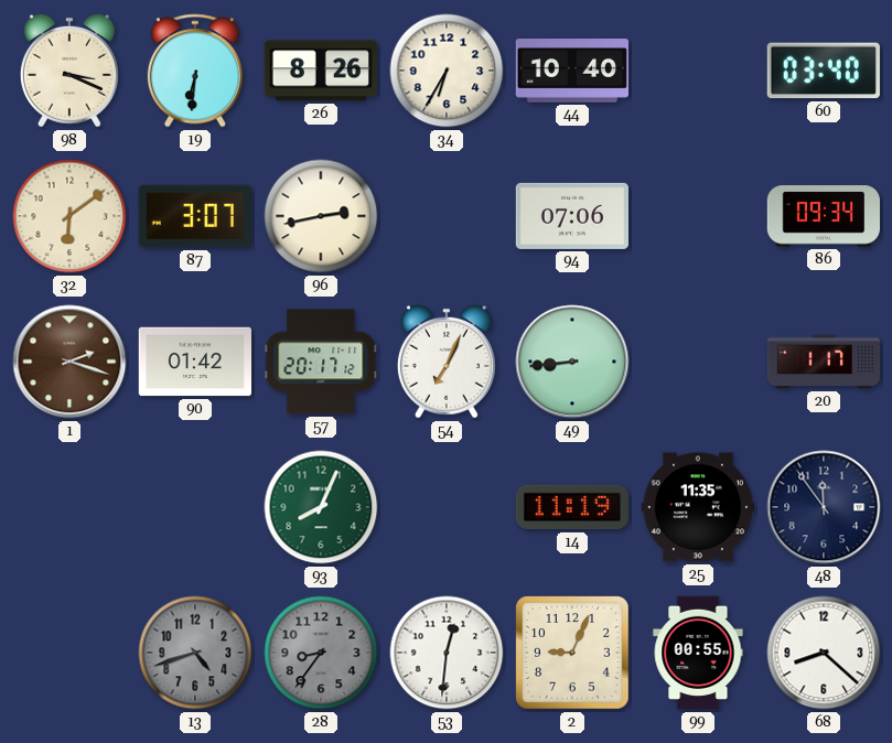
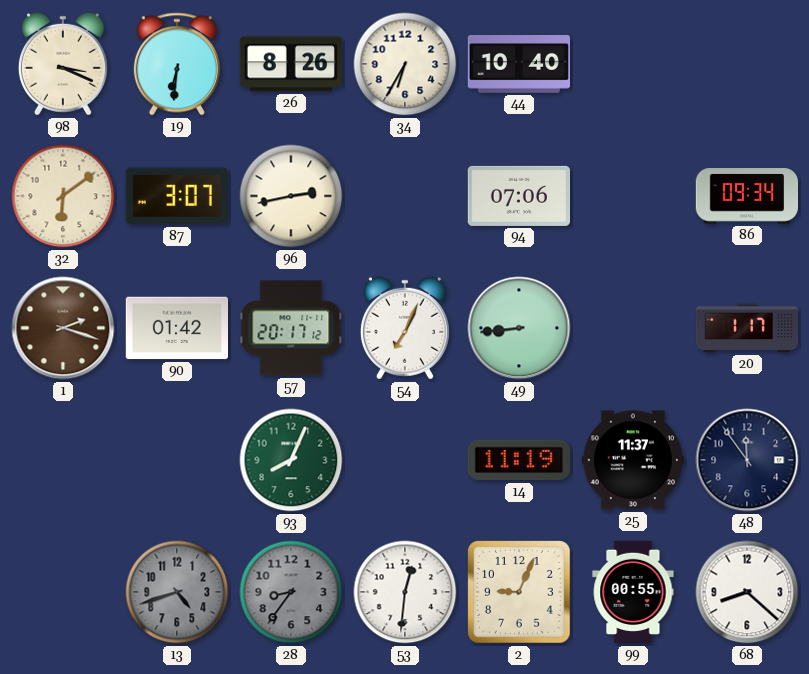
60: 03:40 -> none (824, 71)
25: 11:35 -> 11:37 (632, 460)
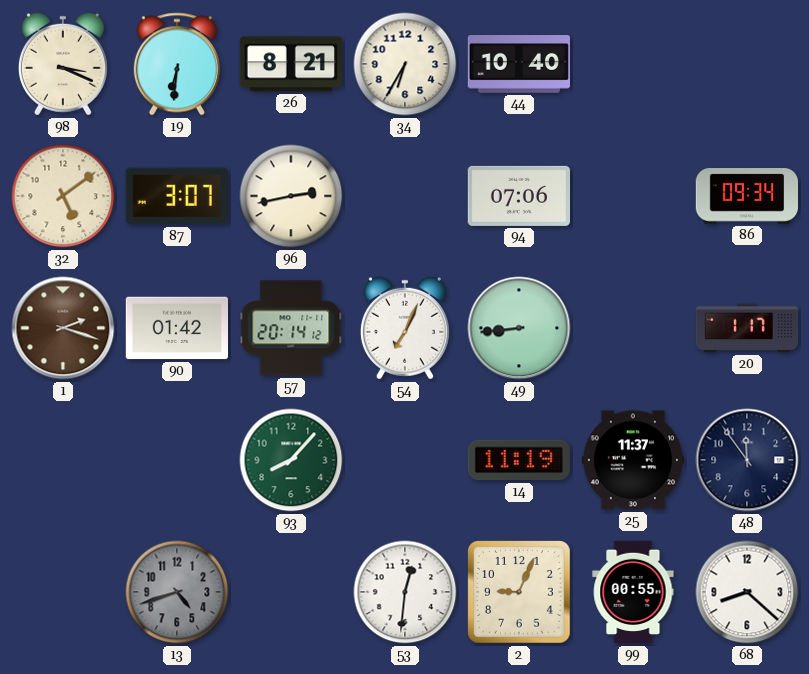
26: 8:26 -> 8:21 (291, 64)
32: 6:09 -> 5:09 (63, 196)
57: 20:17 -> 20:14 (291, 328)
93: 8:04 -> 8:07 (291, 460)
28: 8:36 -> none (291, 592)
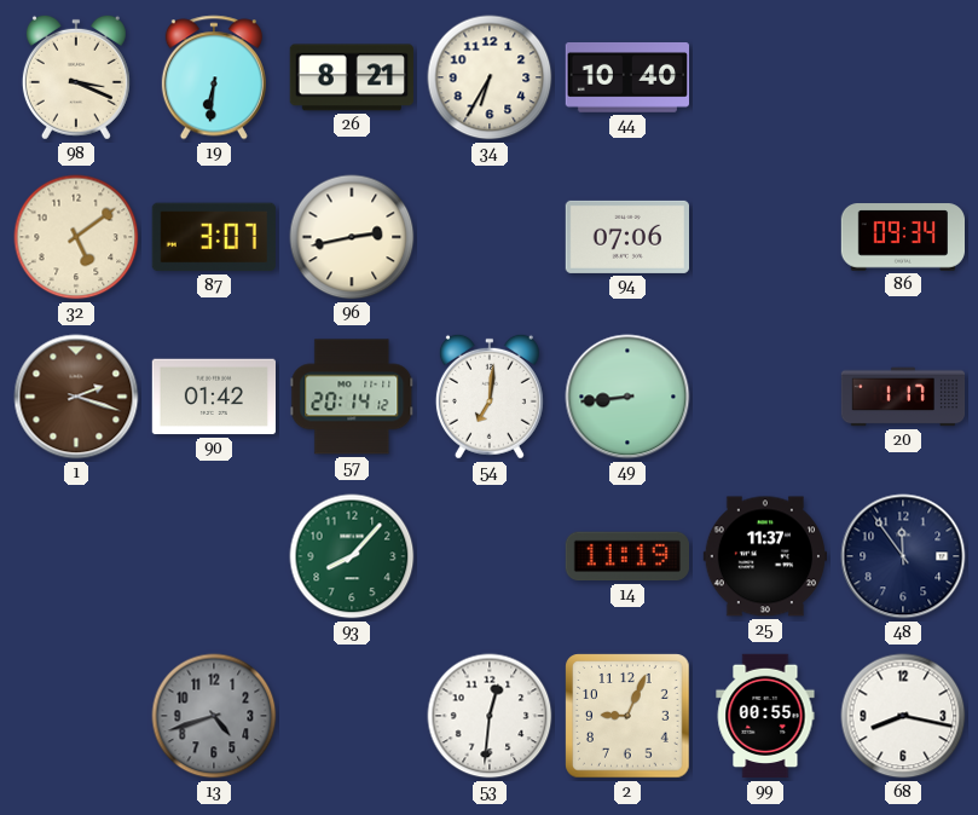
54: 7:04 -> 7:01 (490, 397)
68: 8:22 -> 8:17 (903, 716)
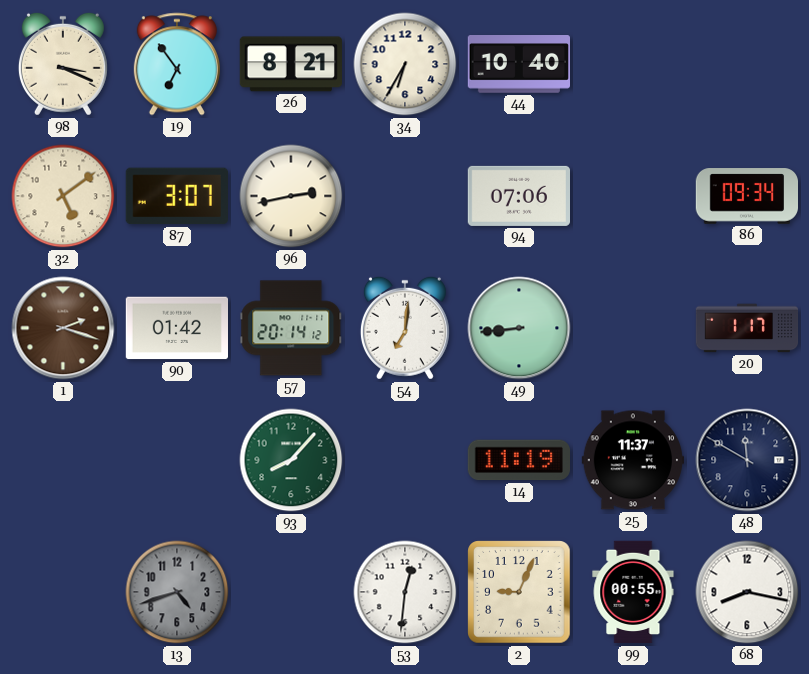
19: 6:31 -> 6:54 (177, 64)
48: 11:54 -> 11:50 (747, 460)
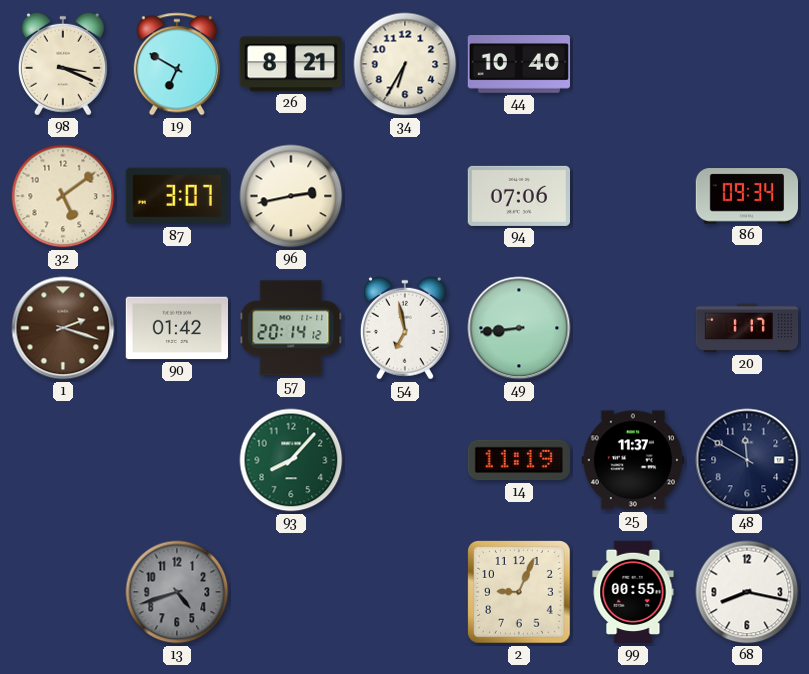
19: 6:54 -> 6:50 (177, 64)
54: 7:01 -> 6:58 (405, 328)
53: 12:31 -> none (405, 592)
